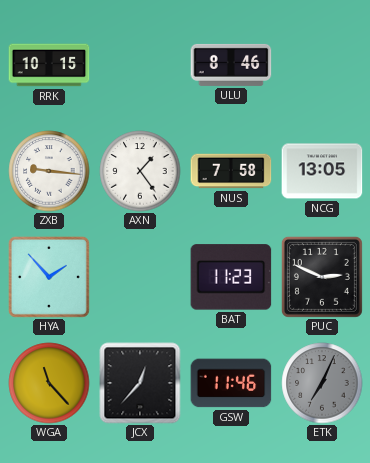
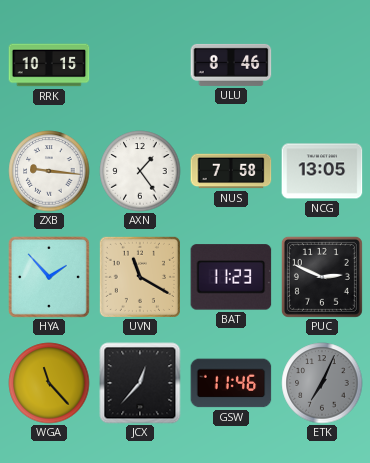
UVN: none -> 11:20 (140, 277)
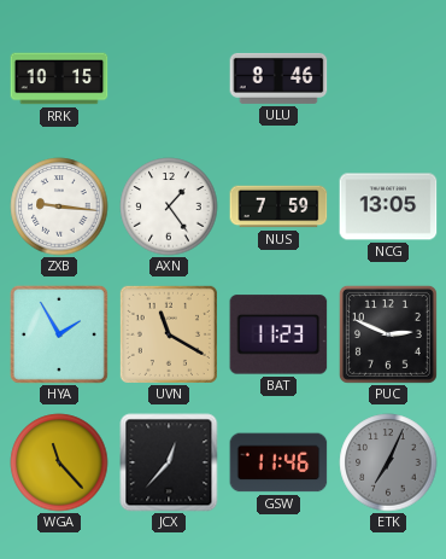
NUS: 7:58 -> 7:59 (278, 206)
HYA: 1:53 -> 1:55 (59, 334)
